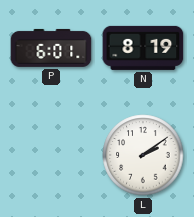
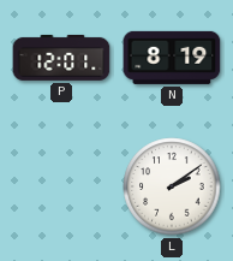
P: 6:01 -> 12:01 (61, 58)
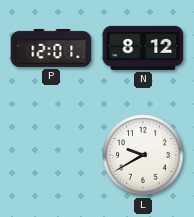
N: 8:19 -> 8:12 (143, 48)
L: 2:09 -> 9:40 (143, 155)
